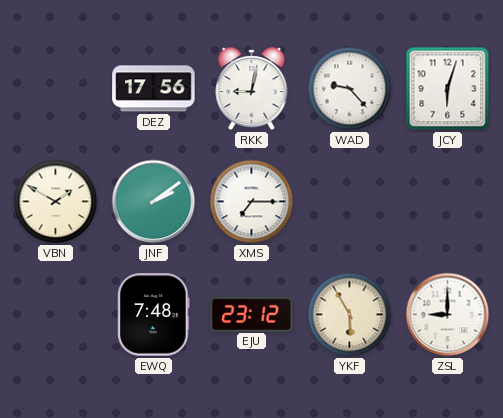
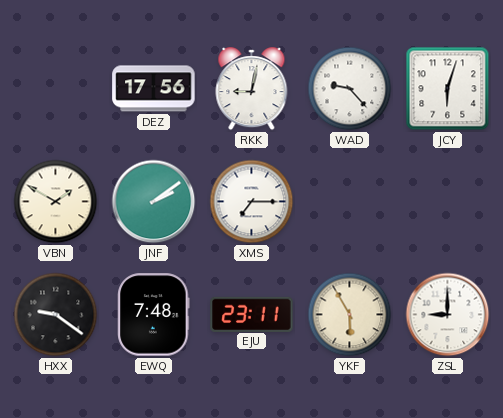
HXX: none -> 9:21 (56, 315)
EJU: 23:12 -> 23:11 (252, 314)
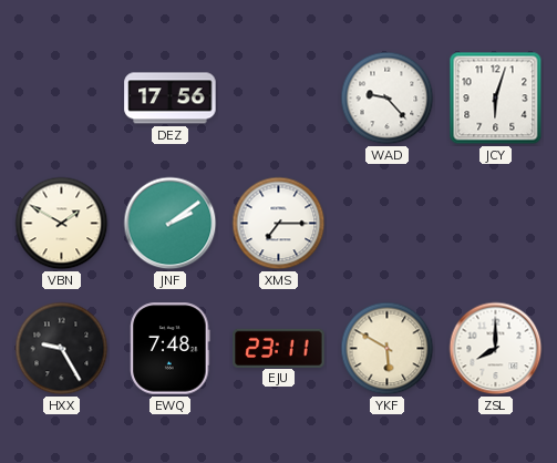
RKK: 9:02 -> none (252, 89)
HXX: 9:21 -> 9:25 (62, 349)
YKF: 5:55 -> 5:50 (388, 349)
ZSL: 9:00 -> 8:00 (496, 349)
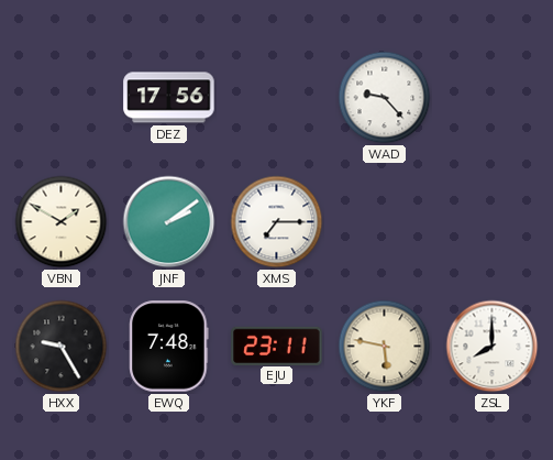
JCY: 6:03 -> none (496, 99)
YKF: 5:50 -> 5:47 (385, 347)
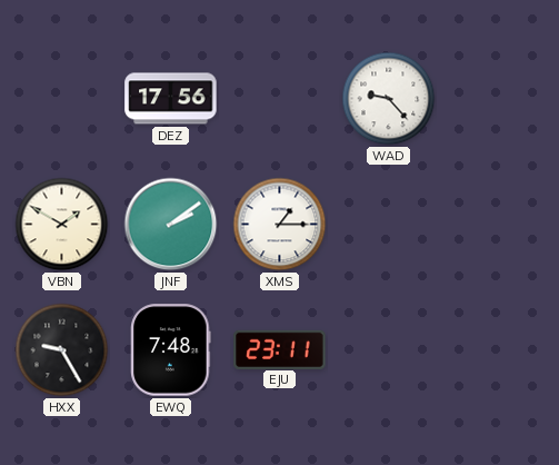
XMS: 7:15 -> 1:15 (280, 225)
YKF: 5:47 -> none (385, 347)
ZSL: 8:00 -> none (493, 347)
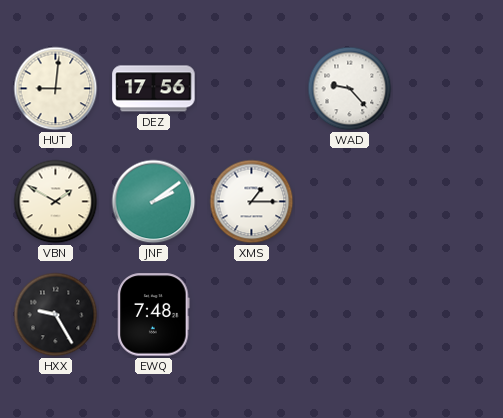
HUT: none -> 9:01 (56, 89)
EJU: 23:11 -> none (280, 349)
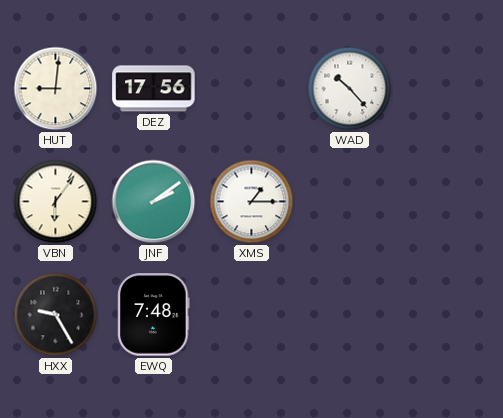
WAD: 9:23 -> 10:23 (350, 89)
VBN: 1:50 -> 6:06 (56, 202)
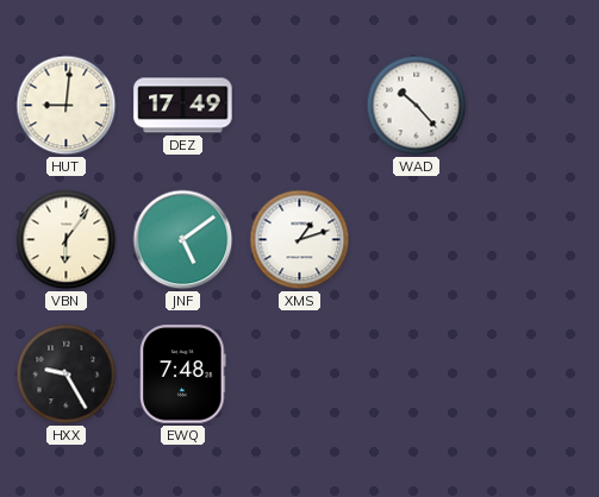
DEZ: 17:56 -> 17:49 (183, 106)
JNF: 2:09 -> 5:09 (183, 240)
XMS: 1:15 -> 1:12 (300, 240)
